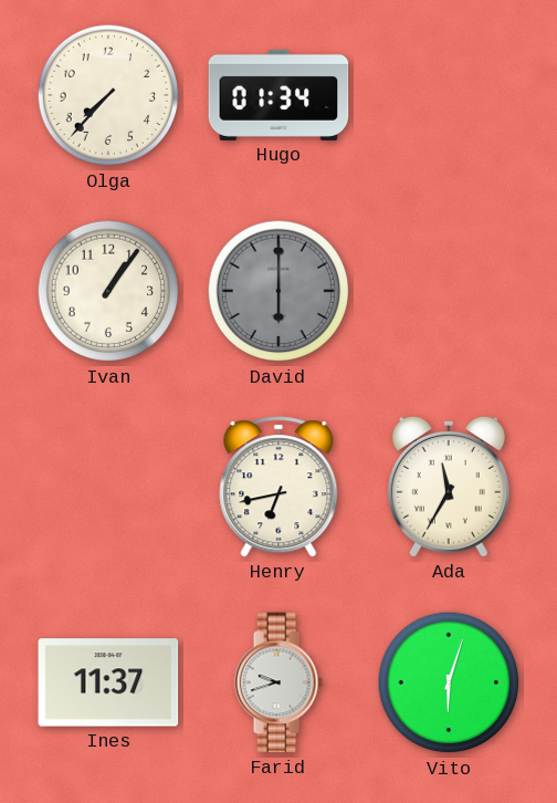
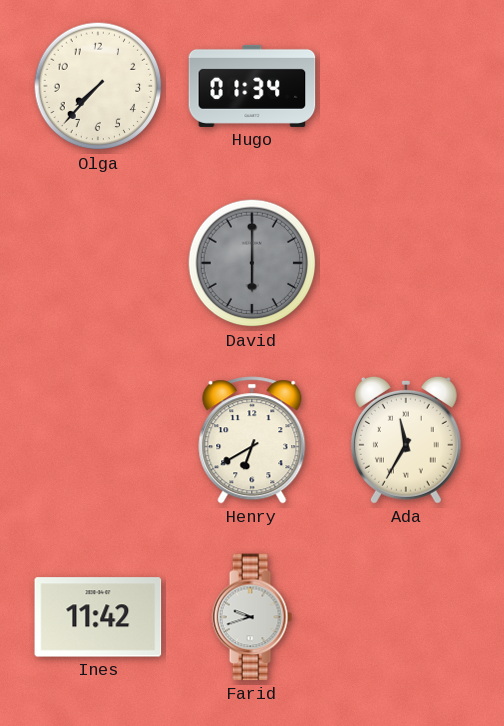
Ivan: 1:06 -> none (108, 291)
Henry: 6:43 -> 6:40 (252, 440)
Ines: 11:37 -> 11:42 (98, 617)
Vito: 6:03 -> none (449, 682)
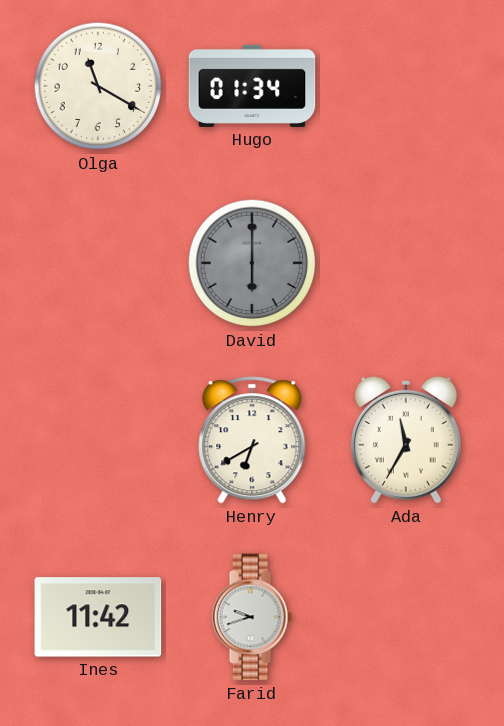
Olga: 7:37 -> 11:20 (98, 86)
